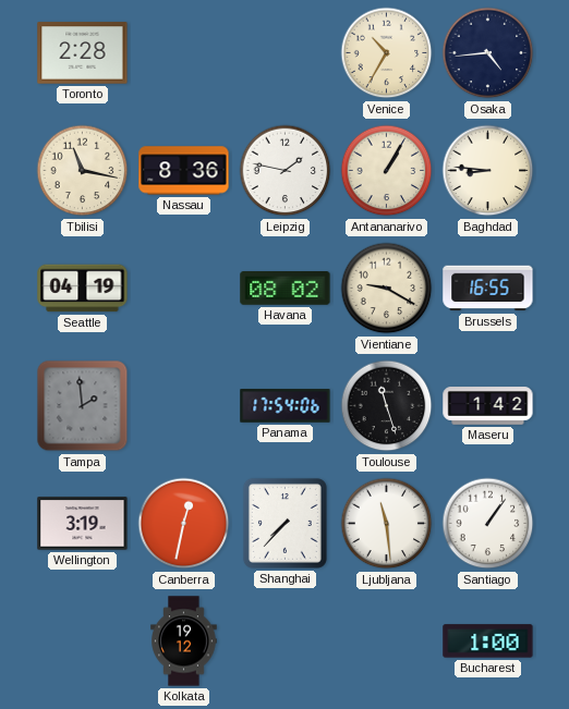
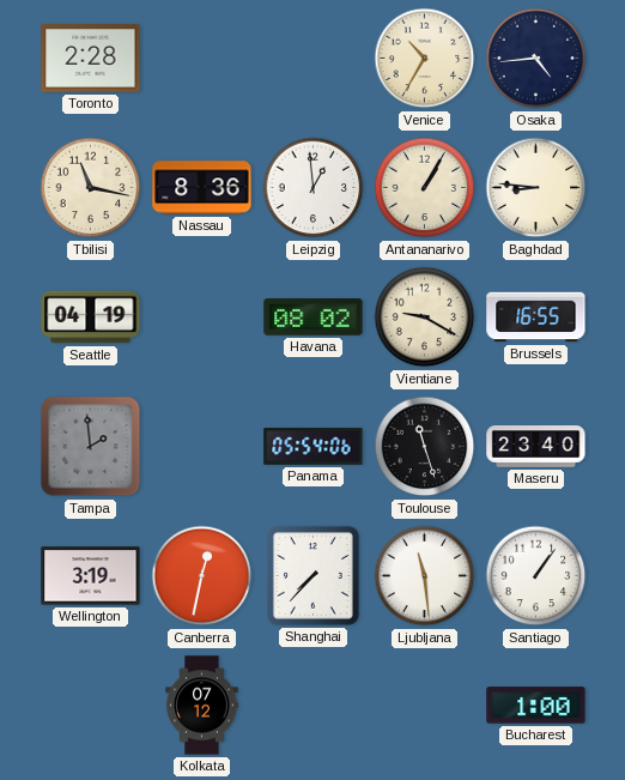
Leipzig: 1:47 -> 12:59 (314, 188)
Panama: 17:54 -> 05:54 (314, 447)
Maseru: 1:42 -> 23:40 (536, 447)
Kolkata: 19:12 -> 07:12 (202, 706)
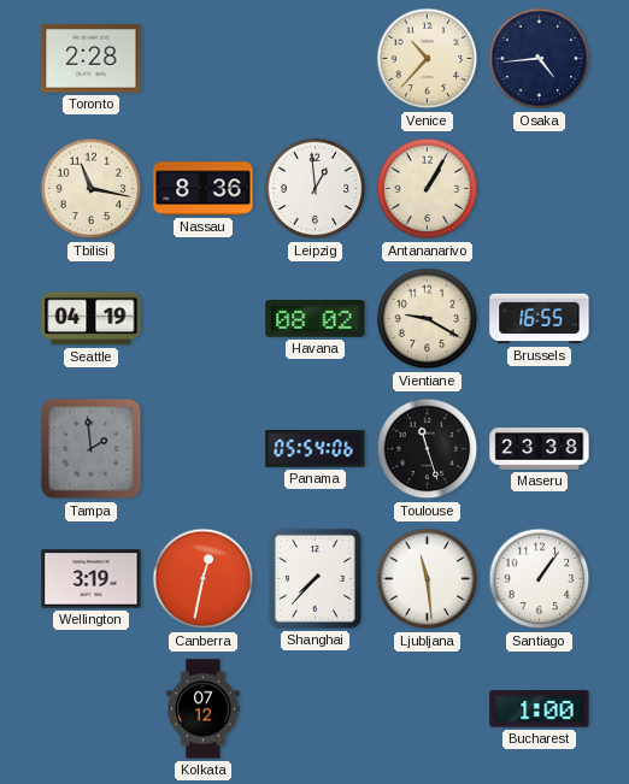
Venice: 10:35 -> 10:37 (428, 59)
Baghdad: 8:46 -> none (536, 188)
Maseru: 23:40 -> 23:38 (540, 449)
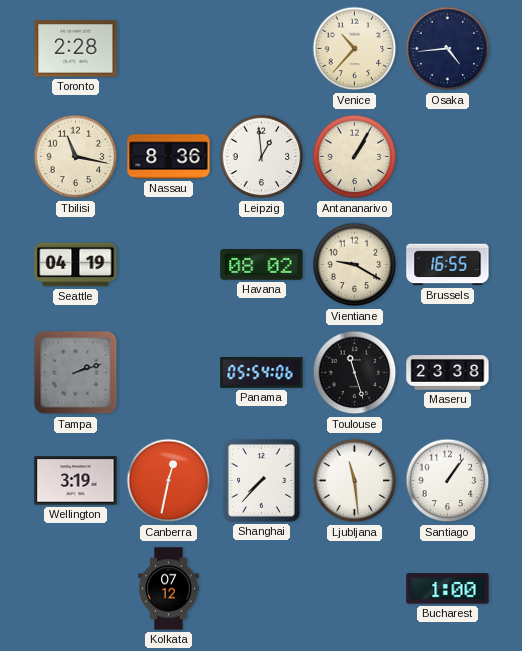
Tampa: 1:59 -> 2:12 (76, 373)
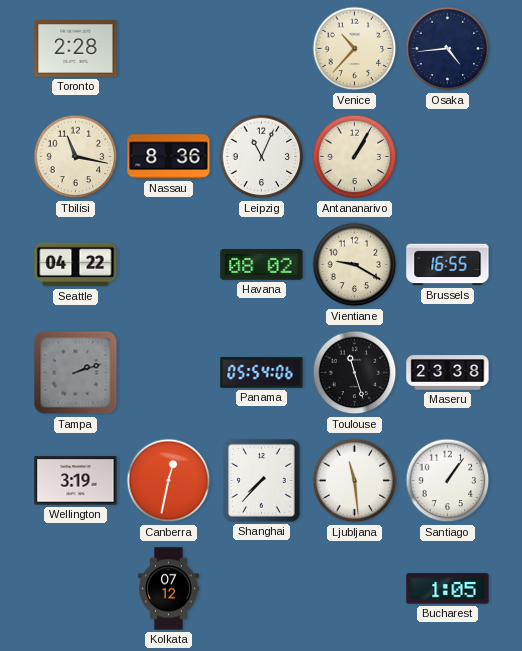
Leipzig: 12:59 -> 11:04 (262, 157)
Seattle: 04:19 -> 04:22 (76, 265)
Bucharest: 1:00 -> 1:05 (448, 589)
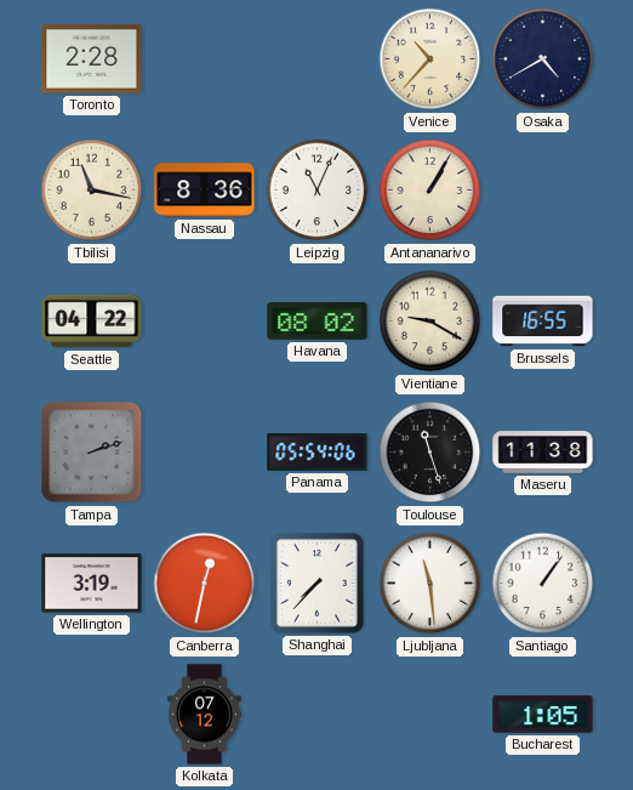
Osaka: 4:44 -> 4:40 (543, 59)
Maseru: 23:38 -> 11:38 (543, 453)
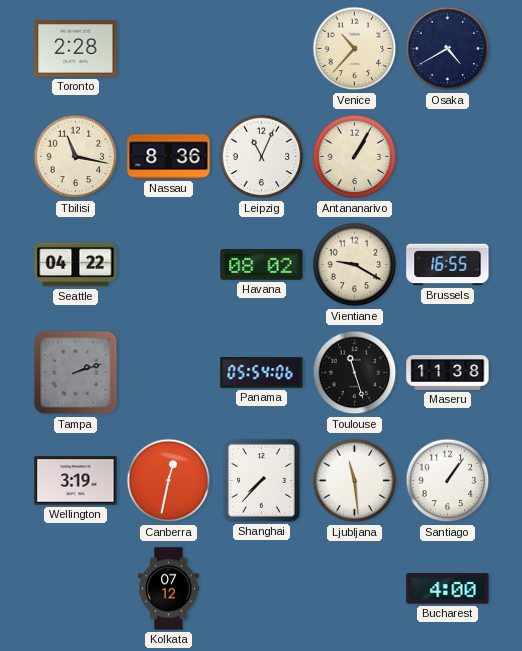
Bucharest: 1:05 -> 4:00 (448, 589)
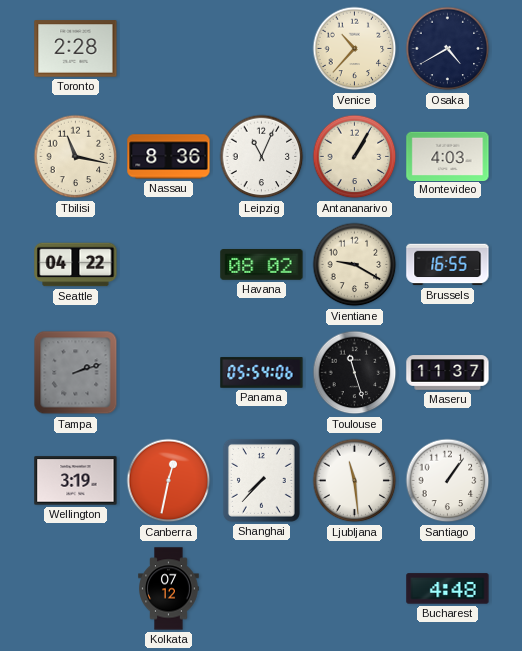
Montevideo: none -> 4:03 (448, 156)
Maseru: 11:38 -> 11:37 (448, 373)
Bucharest: 4:00 -> 4:48 (448, 589)
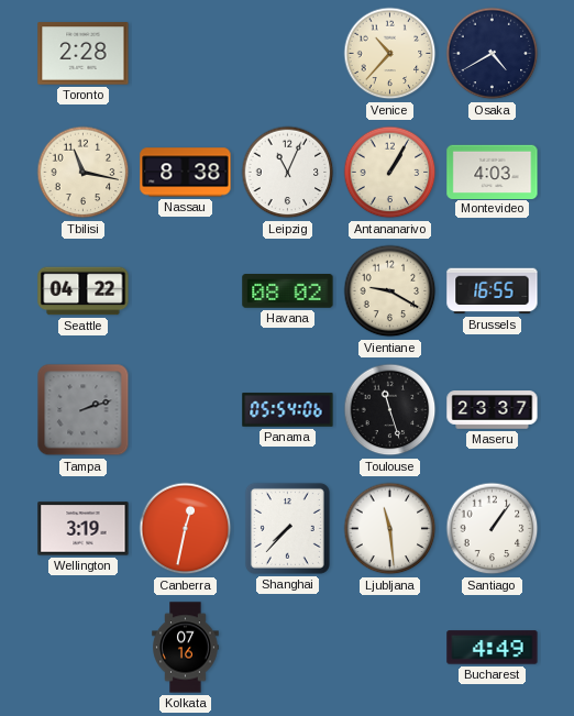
Nassau: 8:36 -> 8:38 (186, 173)
Maseru: 11:37 -> 23:37 (493, 410)
Kolkata: 07:12 -> 07:16 (186, 648)
Bucharest: 4:48 -> 4:49 (493, 648)
